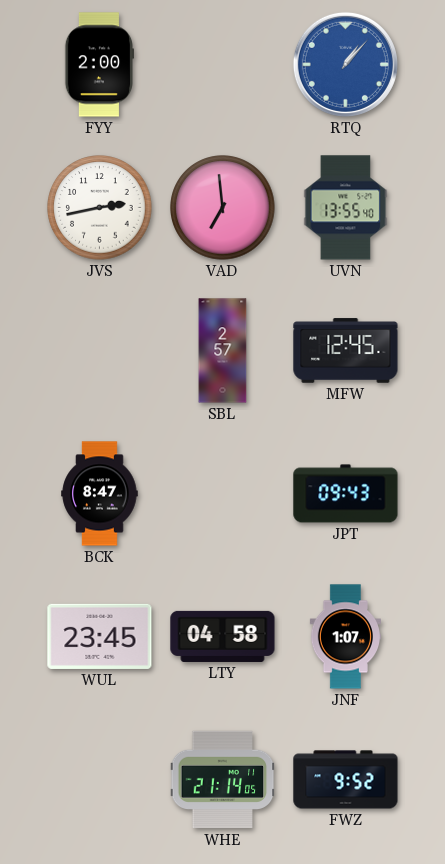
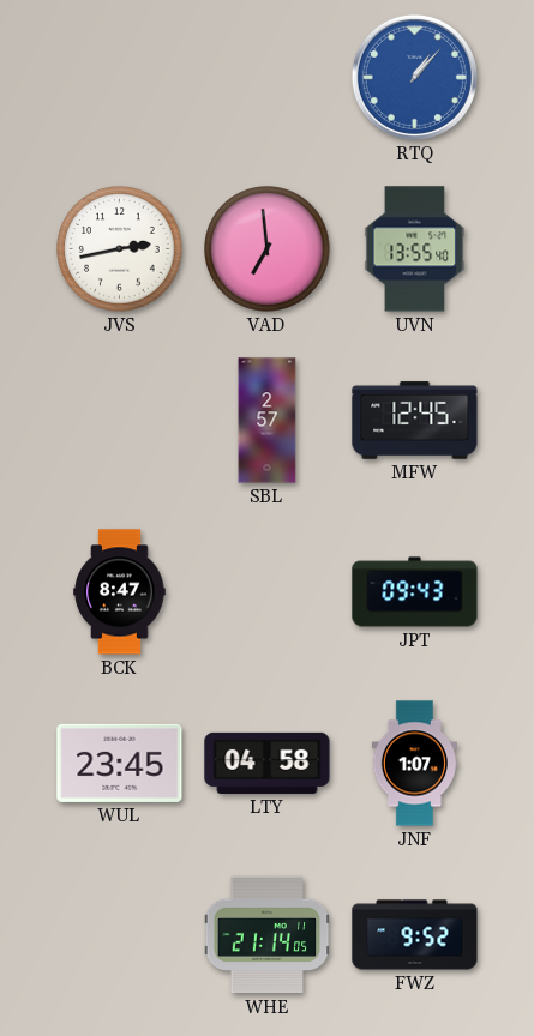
FYY: 2:00 -> none (98, 65)
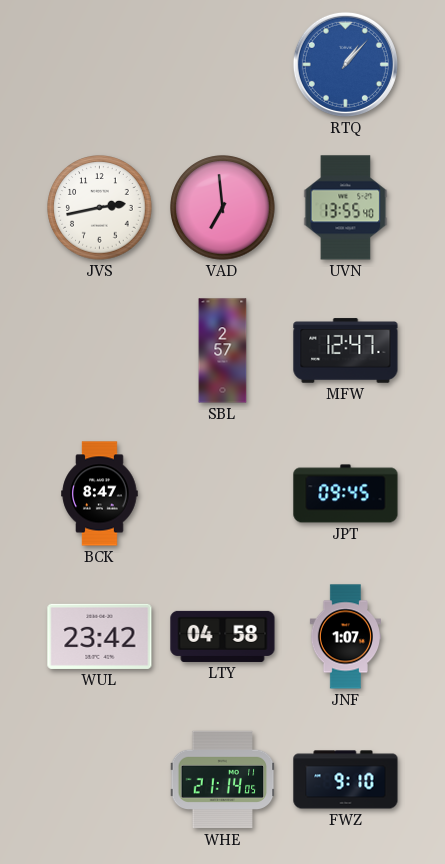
MFW: 12:45 -> 12:47 (346, 351)
JPT: 09:43 -> 09:45 (346, 494)
WUL: 23:45 -> 23:42 (100, 636)
FWZ: 9:52 -> 9:10 (346, 780)
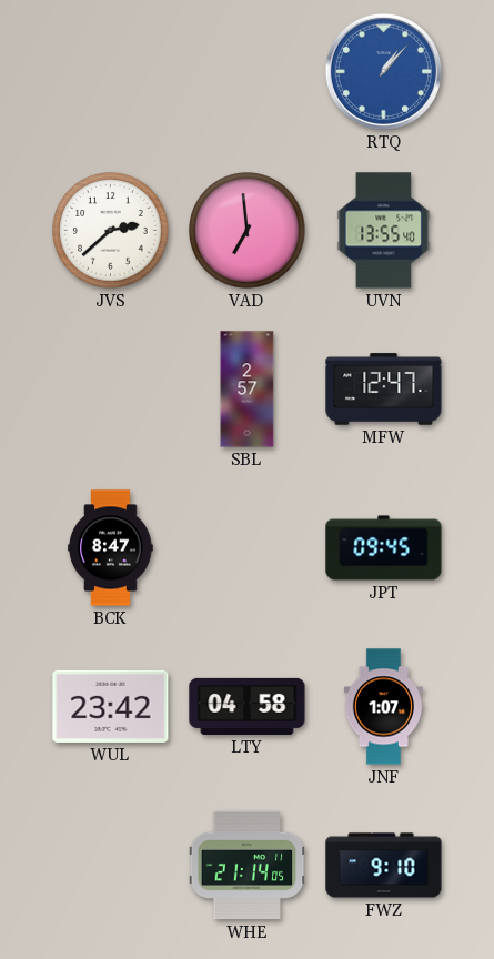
JVS: 2:43 -> 2:38 (111, 231)
